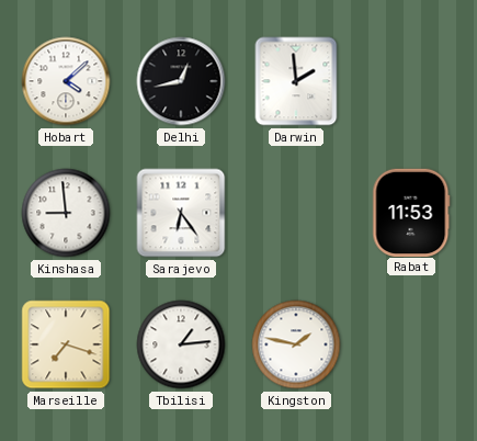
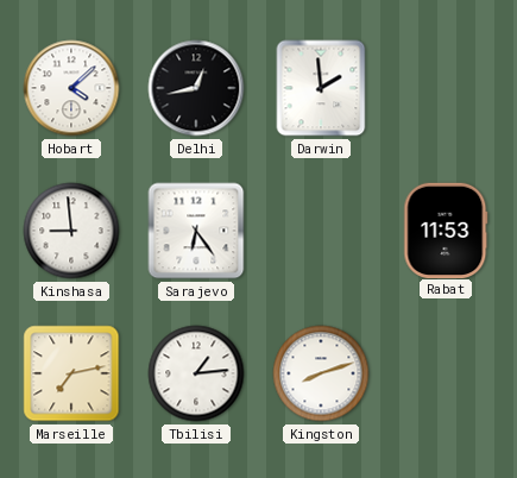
Marseille: 7:18 -> 7:13 (71, 373)
Kingston: 1:47 -> 8:12 (321, 373)
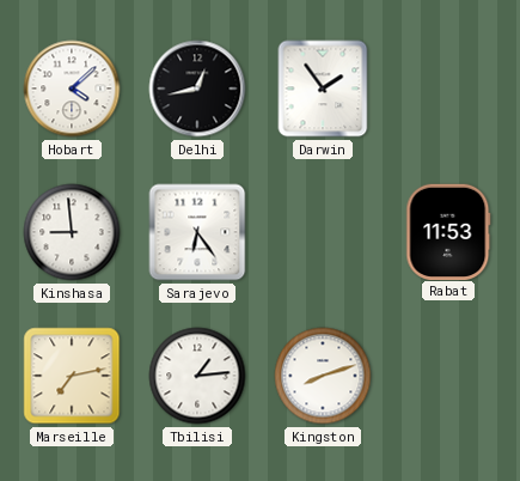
Darwin: 1:59 -> 1:54 (323, 89)
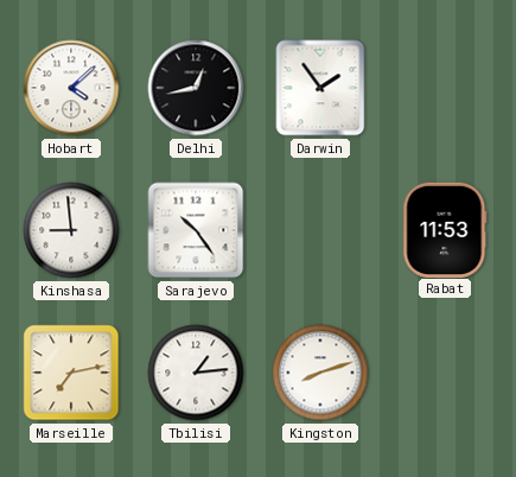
Sarajevo: 6:24 -> 10:24 (196, 230)
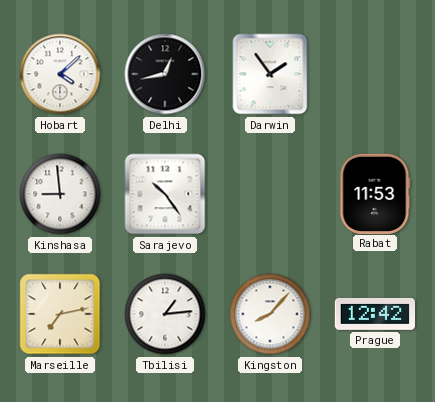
Kingston: 8:12 -> 8:07 (270, 314)
Prague: none -> 12:42 (374, 314)
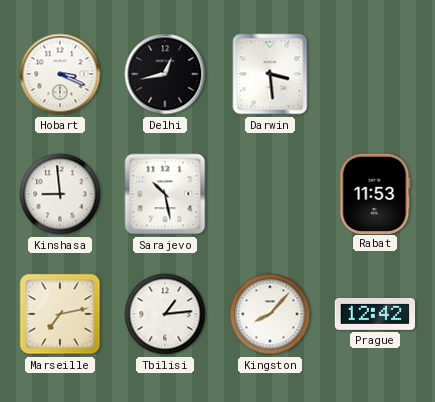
Hobart: 4:08 -> 3:19 (60, 74)
Darwin: 1:54 -> 3:29 (270, 74)
Sarajevo: 10:24 -> 10:28 (165, 194)
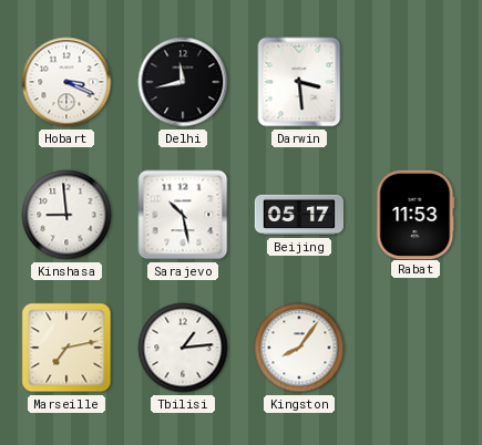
Delhi: 12:43 -> 11:43 (183, 82)
Beijing: none -> 05:17 (298, 215)
Kingston: 8:07 -> 8:06 (299, 348)
Prague: 12:42 -> none (374, 314)
